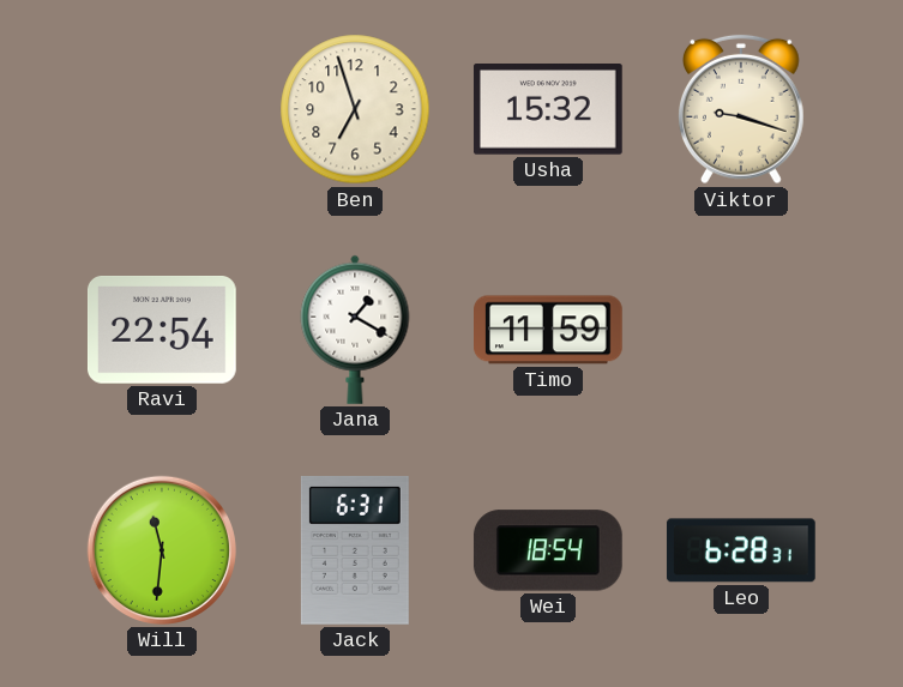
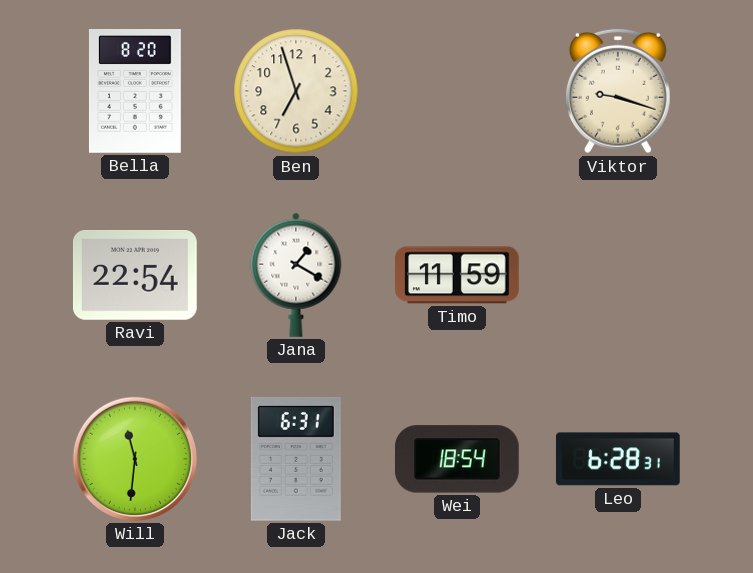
Bella: none -> 8:20 (135, 92)
Usha: 15:32 -> none (548, 110)
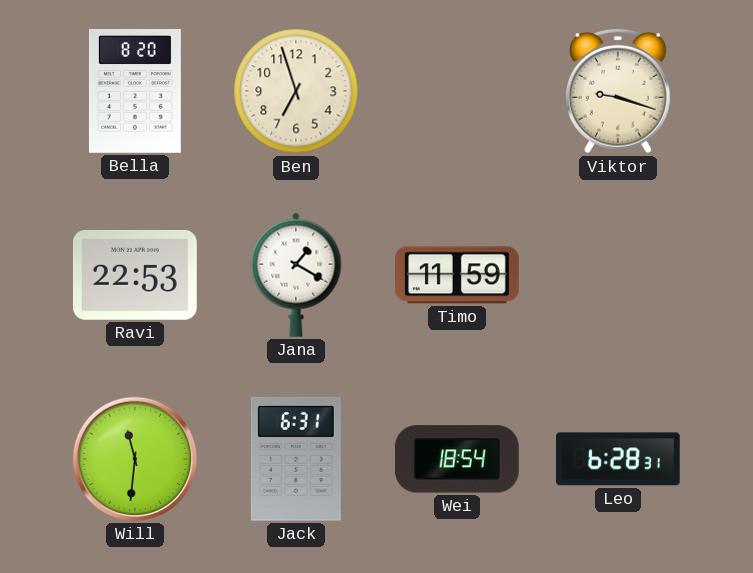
Ravi: 22:54 -> 22:53 (135, 276)
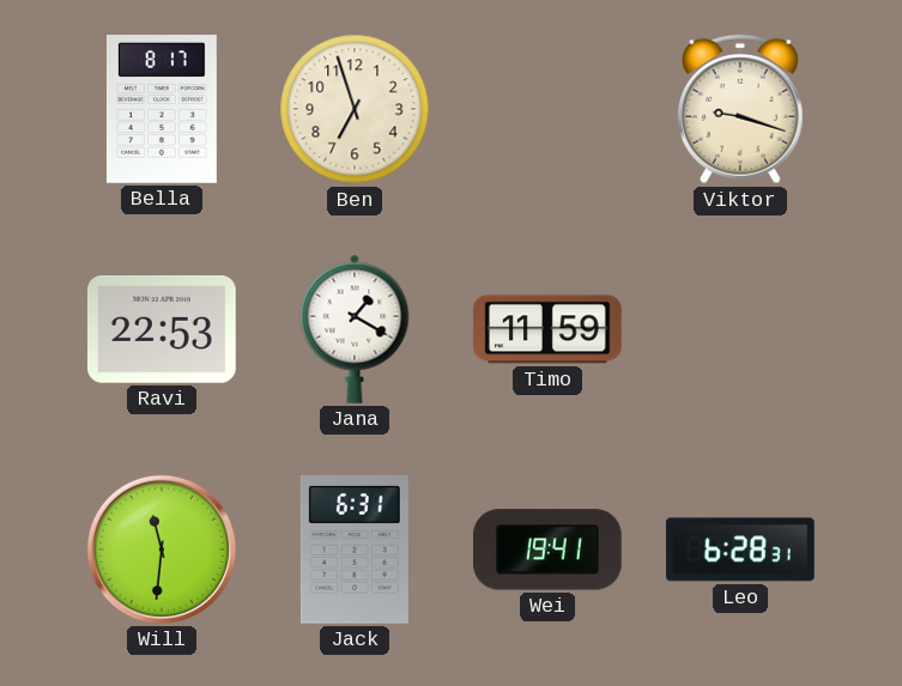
Bella: 8:20 -> 8:17 (162, 110)
Wei: 18:54 -> 19:41 (547, 550)
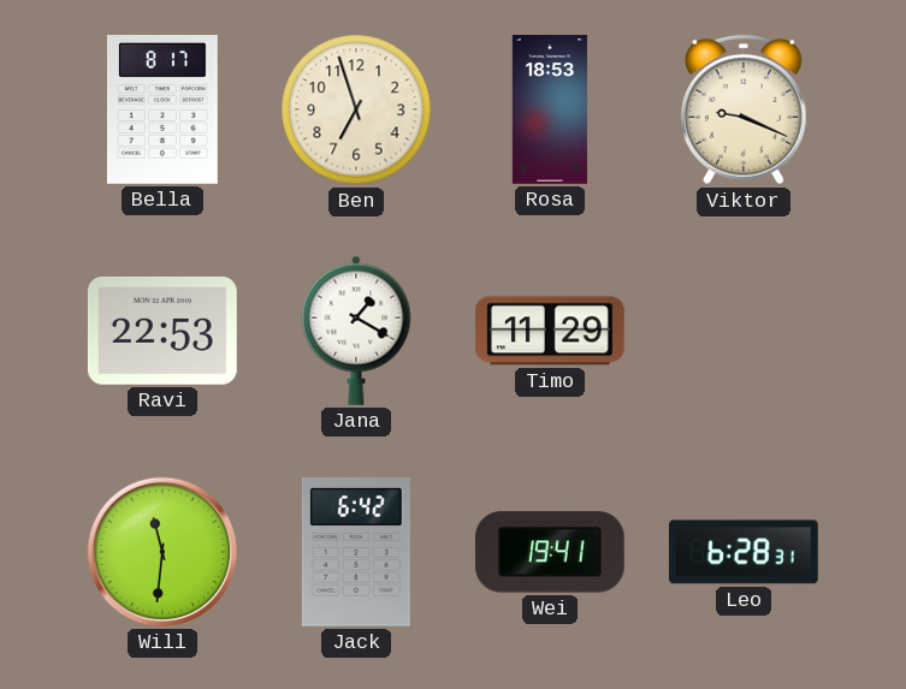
Rosa: none -> 18:53 (550, 109)
Viktor: 9:18 -> 9:19 (744, 109)
Timo: 11:59 -> 11:29 (551, 331)
Jack: 6:31 -> 6:42 (356, 552)
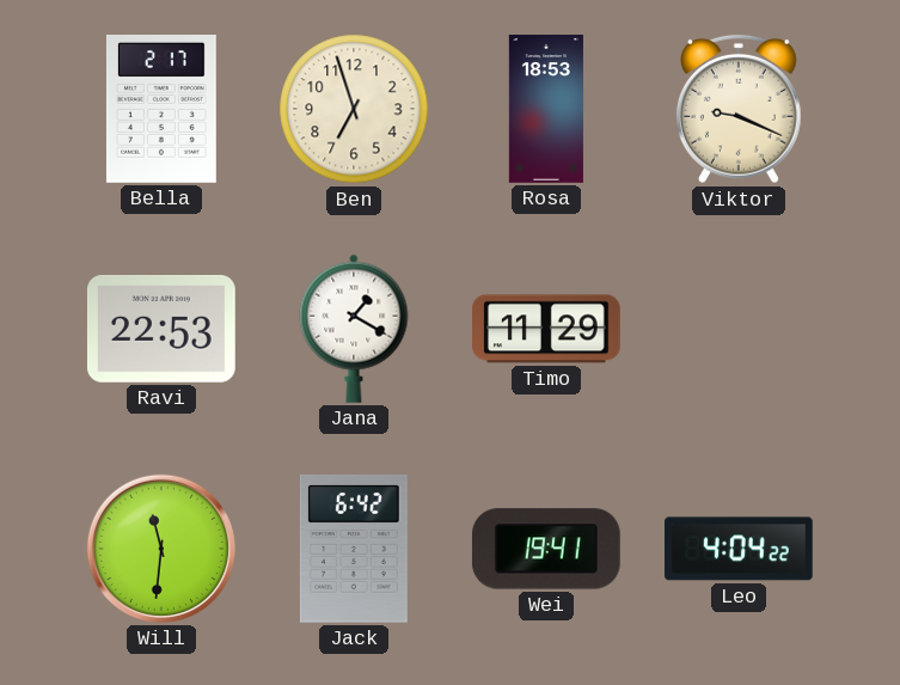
Bella: 8:17 -> 2:17 (161, 110)
Leo: 6:28 -> 4:04 (739, 549)
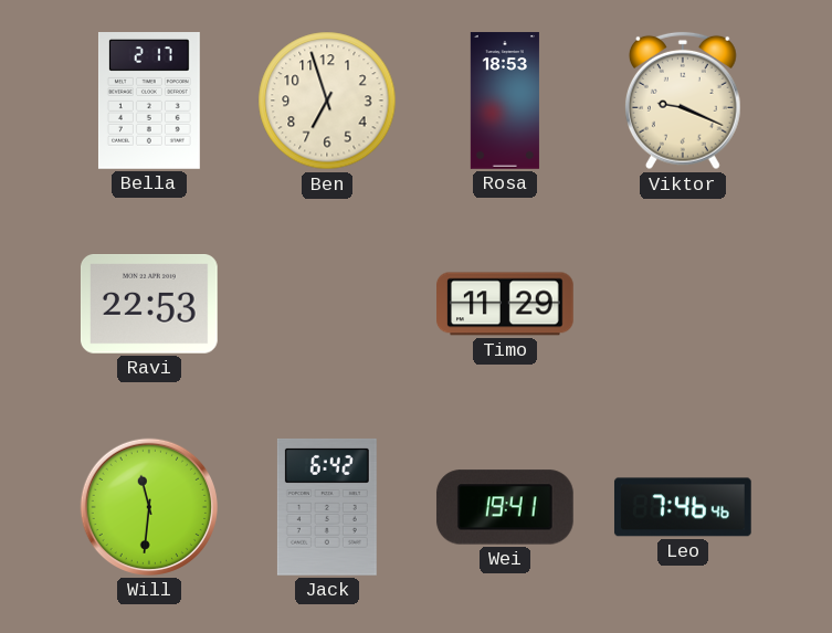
Jana: 1:20 -> none (354, 329)
Leo: 4:04 -> 7:46 (683, 507)
